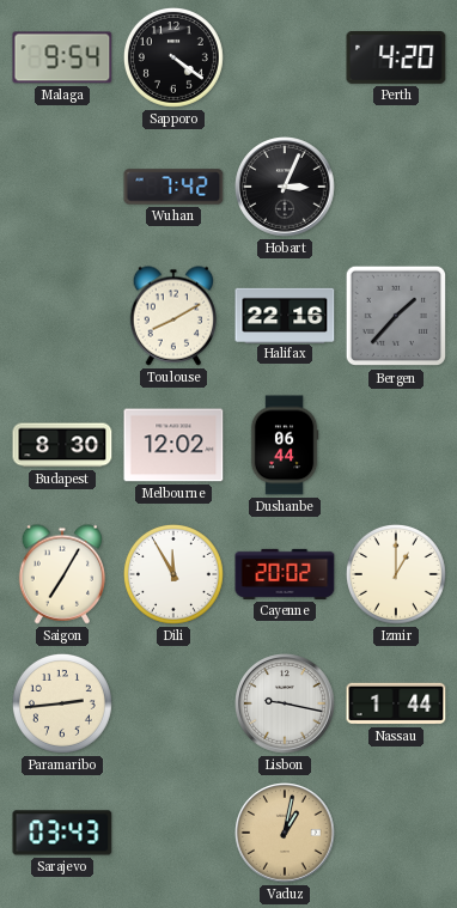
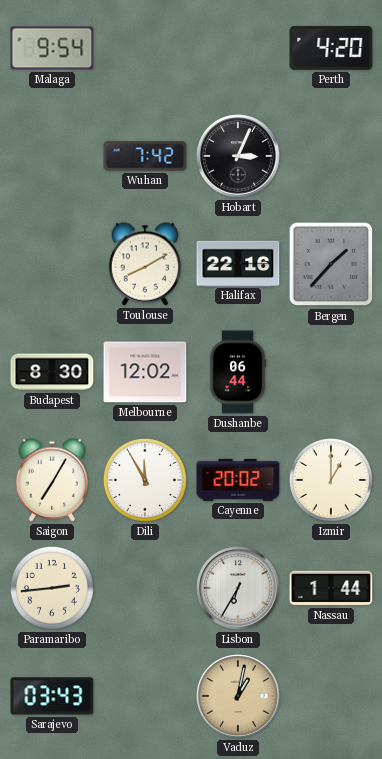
Sapporo: 4:21 -> none (173, 57)
Lisbon: 9:17 -> 6:35 (238, 588)
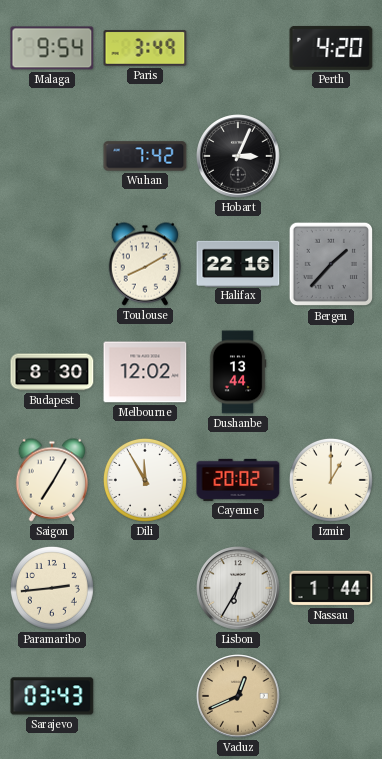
Paris: none -> 3:49 (145, 49)
Dushanbe: 06:44 -> 13:44 (238, 372)
Vaduz: 1:02 -> 12:41 (238, 696)
